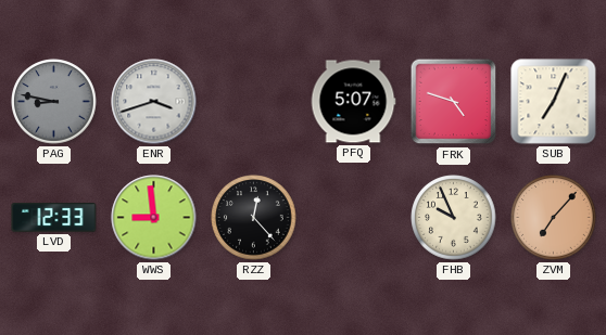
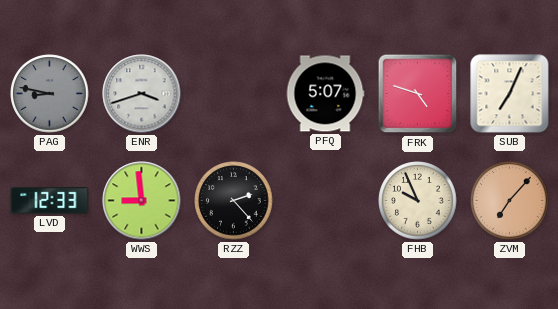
RZZ: 12:23 -> 2:23 (234, 201)
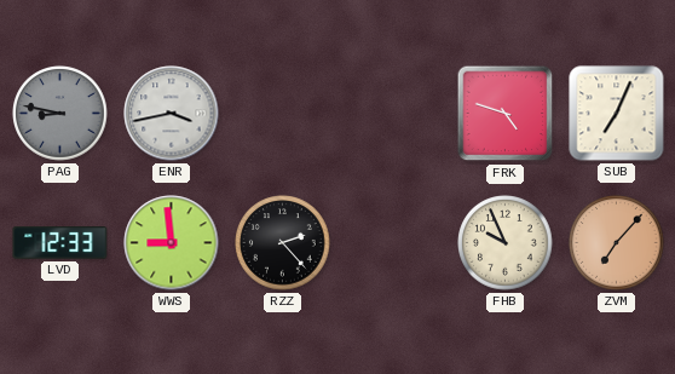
ENR: 3:42 -> 3:43 (172, 114)
PFQ: 5:07 -> none (325, 94)
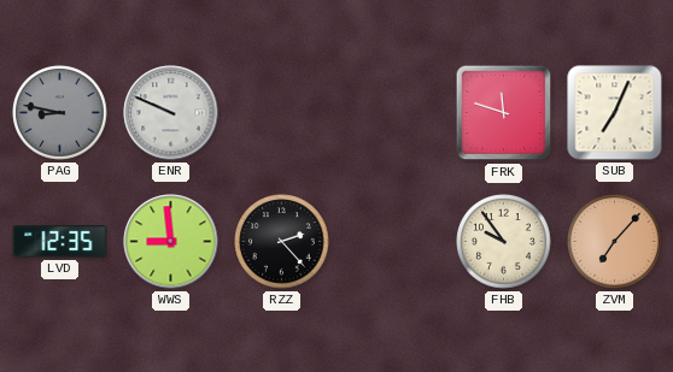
ENR: 3:43 -> 9:49 (171, 113)
FRK: 4:48 -> 11:48 (504, 113)
LVD: 12:33 -> 12:35 (60, 242)
FHB: 9:56 -> 9:54 (504, 242)
